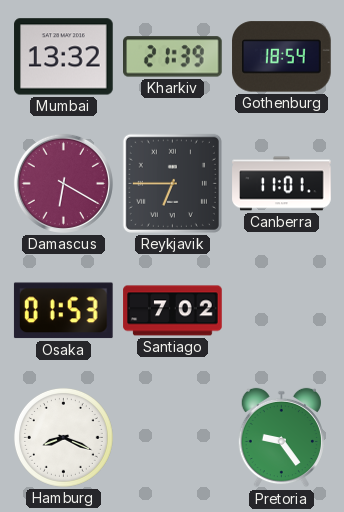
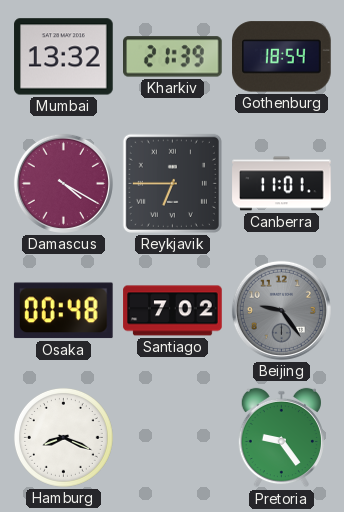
Damascus: 6:20 -> 4:20 (63, 183)
Osaka: 01:53 -> 00:48 (63, 311)
Beijing: none -> 9:24 (281, 310)
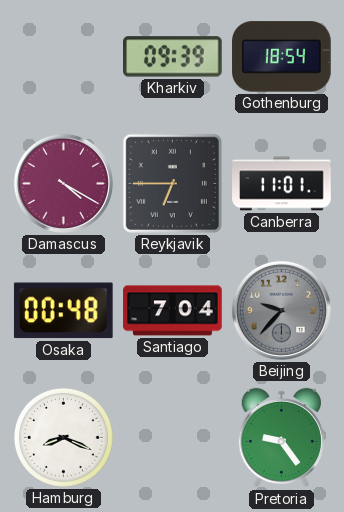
Mumbai: 13:32 -> none (64, 57)
Kharkiv: 21:39 -> 09:39 (173, 57)
Santiago: 7:02 -> 7:04 (173, 311)
Beijing: 9:24 -> 9:37 (281, 310)
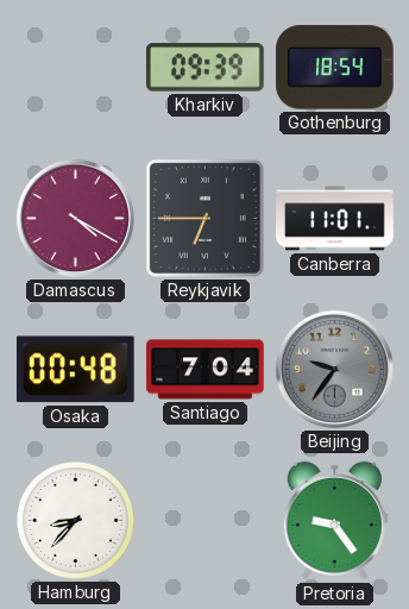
Beijing: 9:37 -> 9:36 (334, 369)
Hamburg: 8:19 -> 8:37 (75, 520)
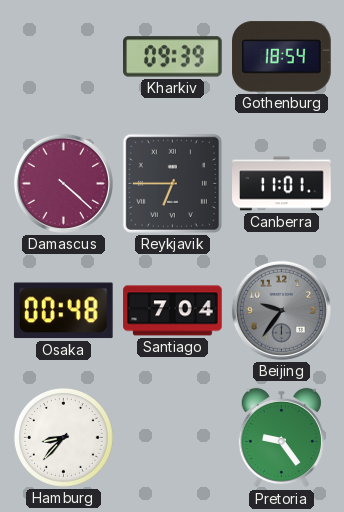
Damascus: 4:20 -> 4:22 (63, 183)
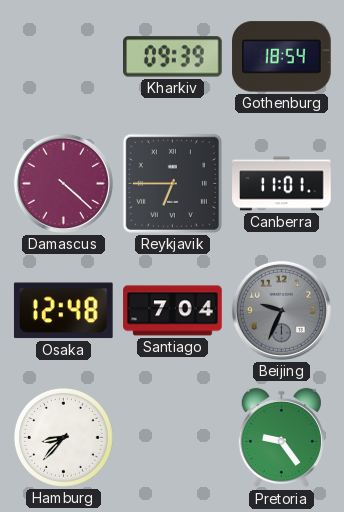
Osaka: 00:48 -> 12:48 (63, 311)
Beijing: 9:36 -> 9:34 (281, 310)
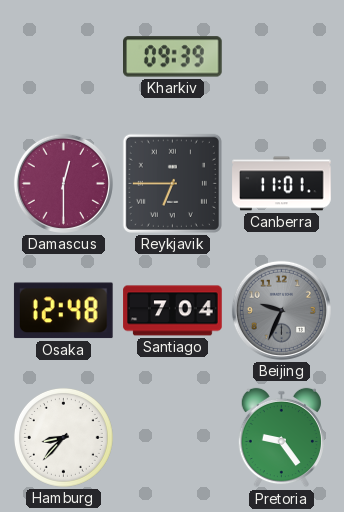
Gothenburg: 18:54 -> none (282, 57)
Damascus: 4:22 -> 12:30 (63, 183)
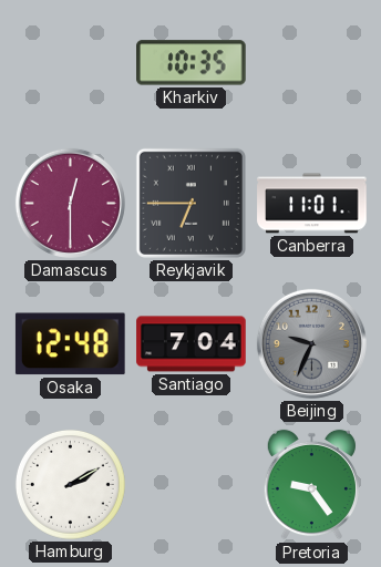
Kharkiv: 09:39 -> 10:35 (192, 63)
Hamburg: 8:37 -> 2:10 (70, 484)
